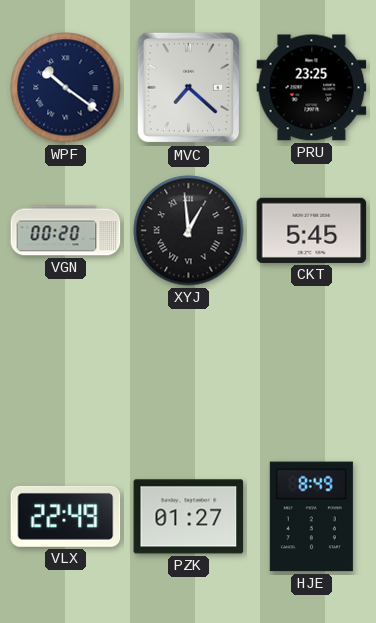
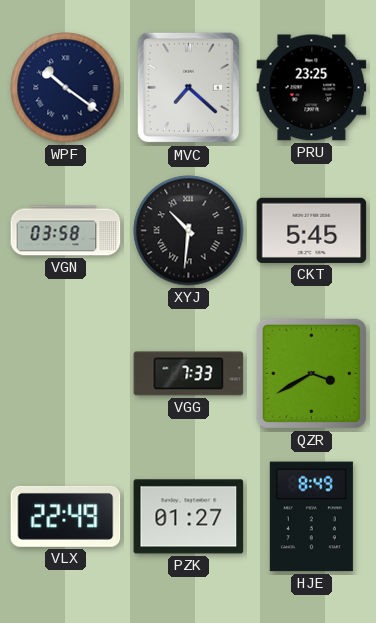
VGN: 00:20 -> 03:58 (66, 231)
XYJ: 12:59 -> 10:31 (189, 231)
VGG: none -> 7:33 (189, 374)
QZR: none -> 3:40 (311, 373)
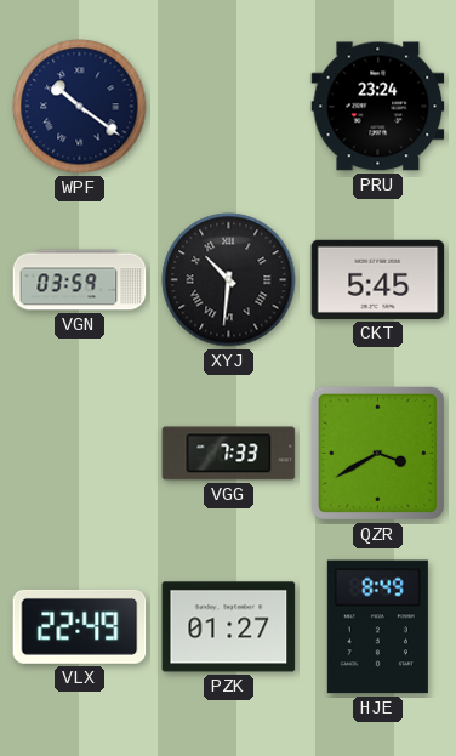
MVC: 7:22 -> none (189, 88)
PRU: 23:25 -> 23:24 (378, 107)
VGN: 03:58 -> 03:59 (80, 280)
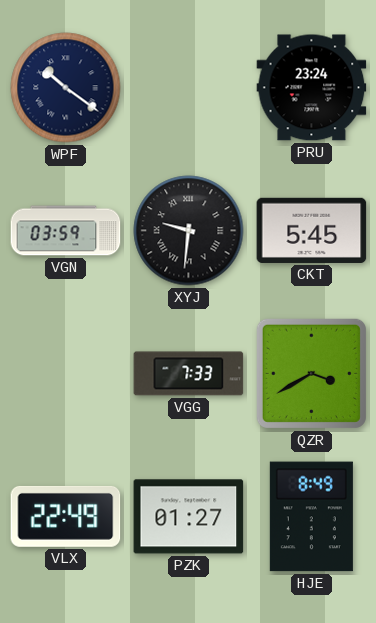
XYJ: 10:31 -> 9:31 (189, 231)
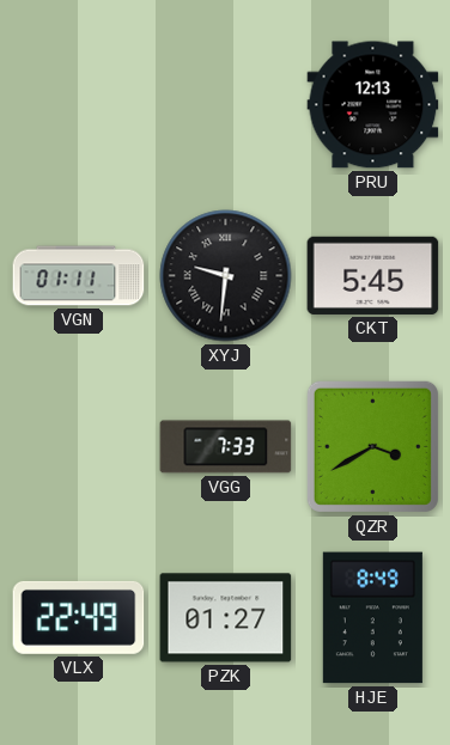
WPF: 10:21 -> none (66, 88)
PRU: 23:24 -> 12:13 (373, 105)
VGN: 03:59 -> 01:11 (79, 276)
